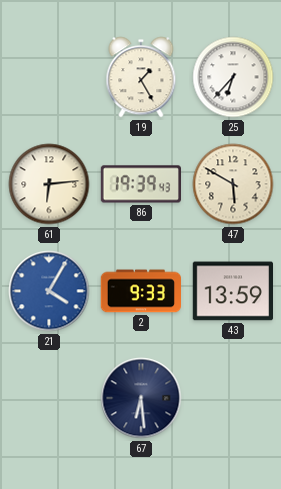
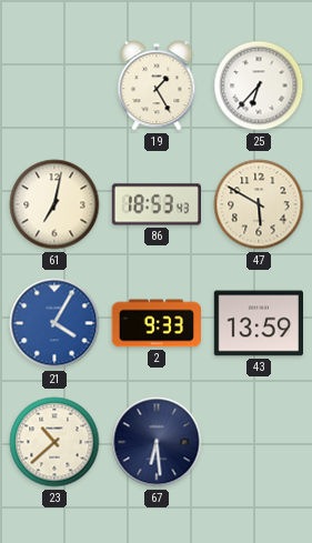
61: 6:14 -> 7:02 (54, 204)
86: 19:39 -> 18:53 (155, 204)
23: none -> 10:38 (54, 442)
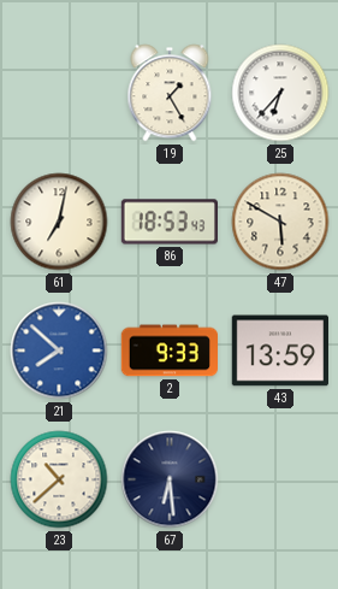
21: 4:05 -> 7:52 (59, 351)
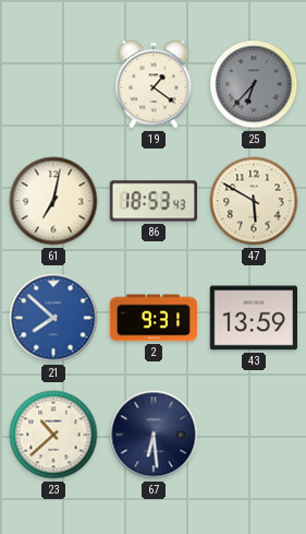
19: 1:25 -> 1:21 (154, 84)
25 dial: white -> grey (254, 84)
2: 9:33 -> 9:31 (152, 318)
